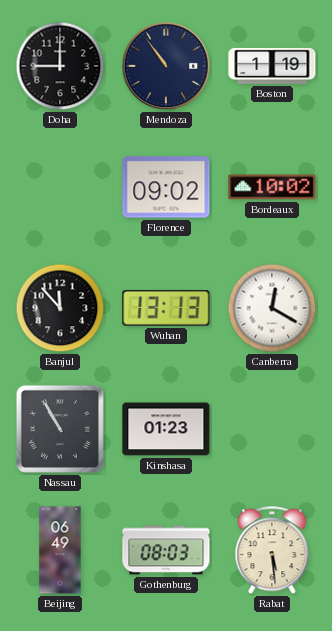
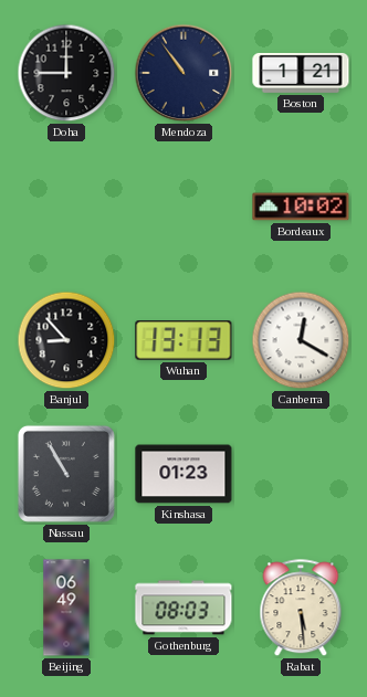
Boston: 1:19 -> 1:21 (301, 73)
Florence: 09:02 -> none (166, 187)
Banjul: 11:53 -> 8:53 (66, 340)
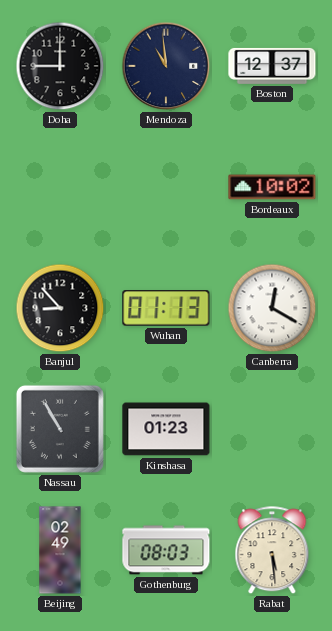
Mendoza: 10:54 -> 10:59 (166, 66)
Boston: 1:21 -> 12:37 (272, 66)
Wuhan: 13:13 -> 01:13 (166, 308)
Beijing: 06:49 -> 02:49 (60, 550)
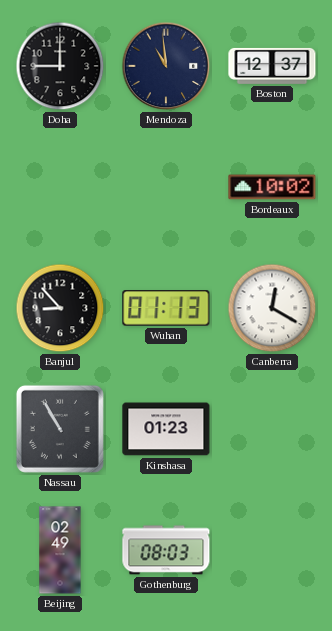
Rabat: 5:29 -> none (272, 551)
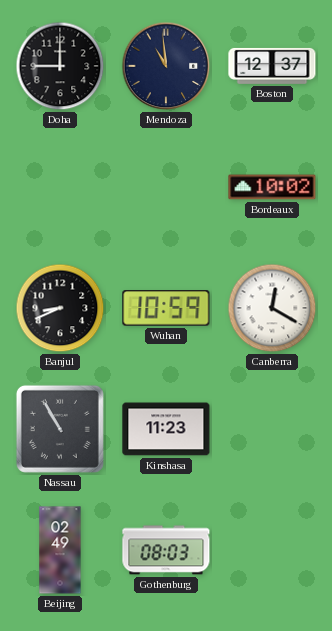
Banjul: 8:53 -> 8:41 (60, 308)
Wuhan: 01:13 -> 10:59 (166, 308)
Kinshasa: 01:23 -> 11:23 (166, 429)
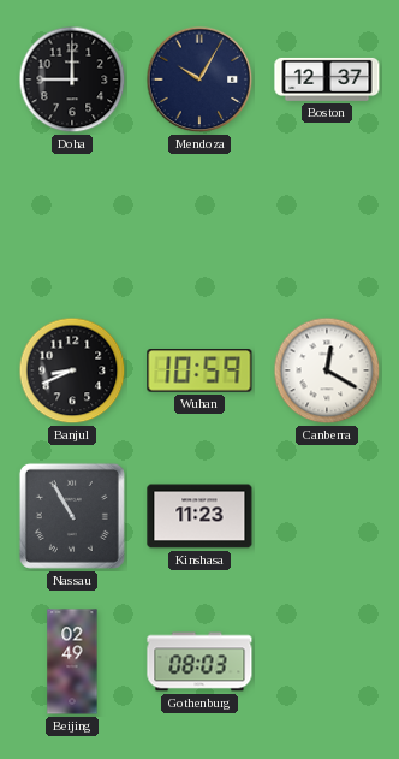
Mendoza: 10:59 -> 10:05 (199, 79)
Bordeaux: 10:02 -> none (272, 187)
